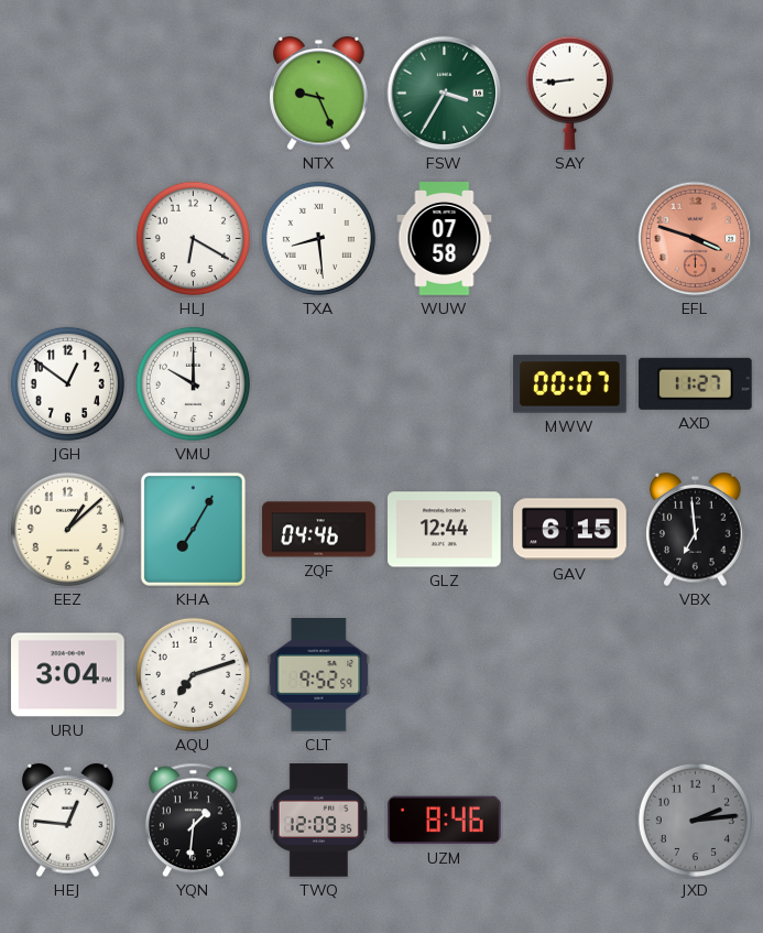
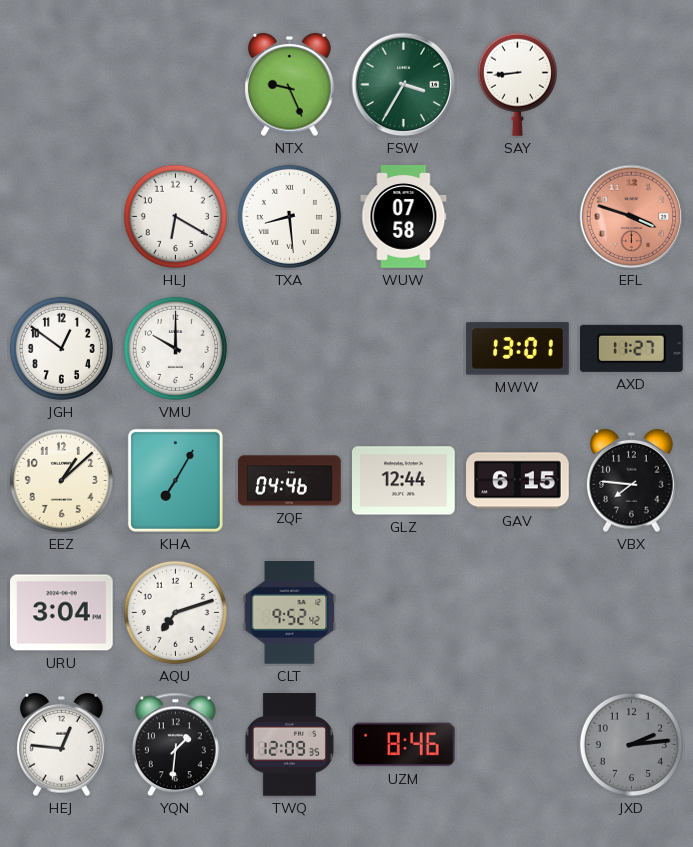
MWW: 00:07 -> 13:01 (518, 349)
VBX: 6:59 -> 7:46 (632, 481)
CLT: 9:52:59 -> 9:52:42 (290, 613)
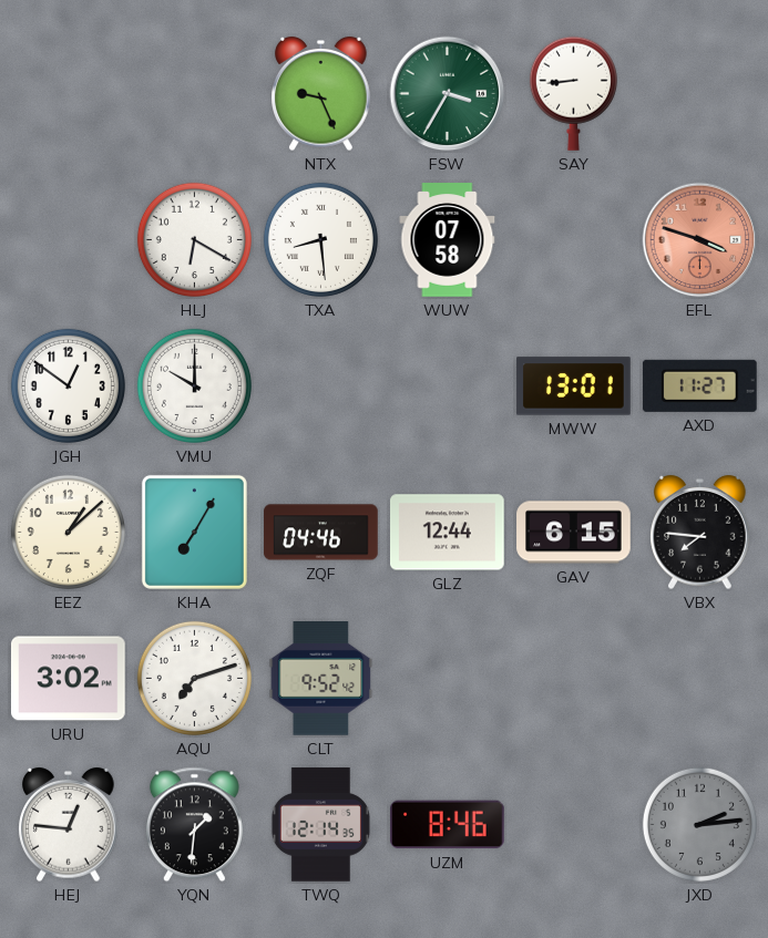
URU: 3:04 -> 3:02 (69, 679)
TWQ: 12:09 -> 12:14 (320, 825)
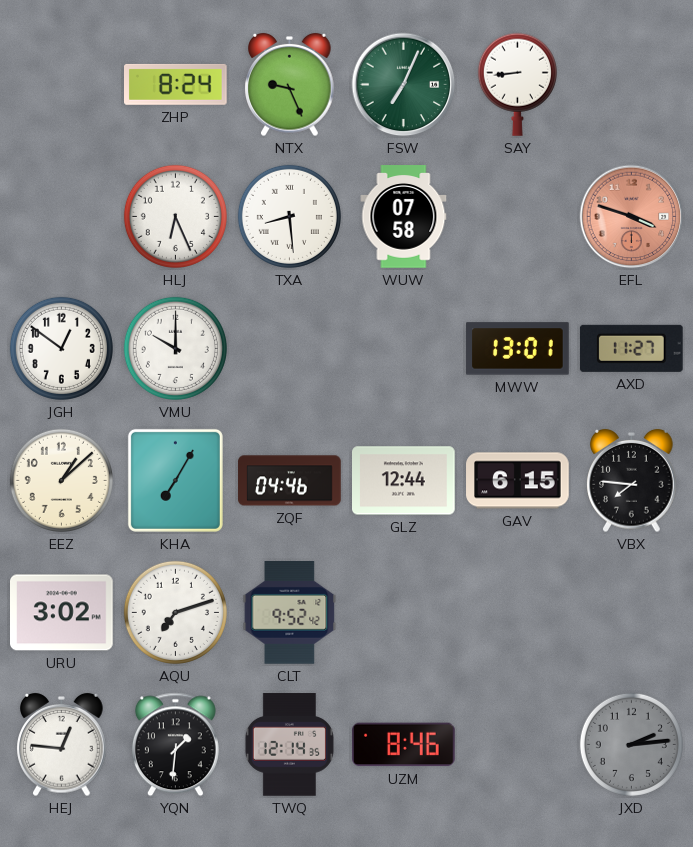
ZHP: none -> 8:24 (176, 84)
FSW: 3:35 -> 7:04 (404, 85)
HLJ: 6:20 -> 6:26 (175, 216)
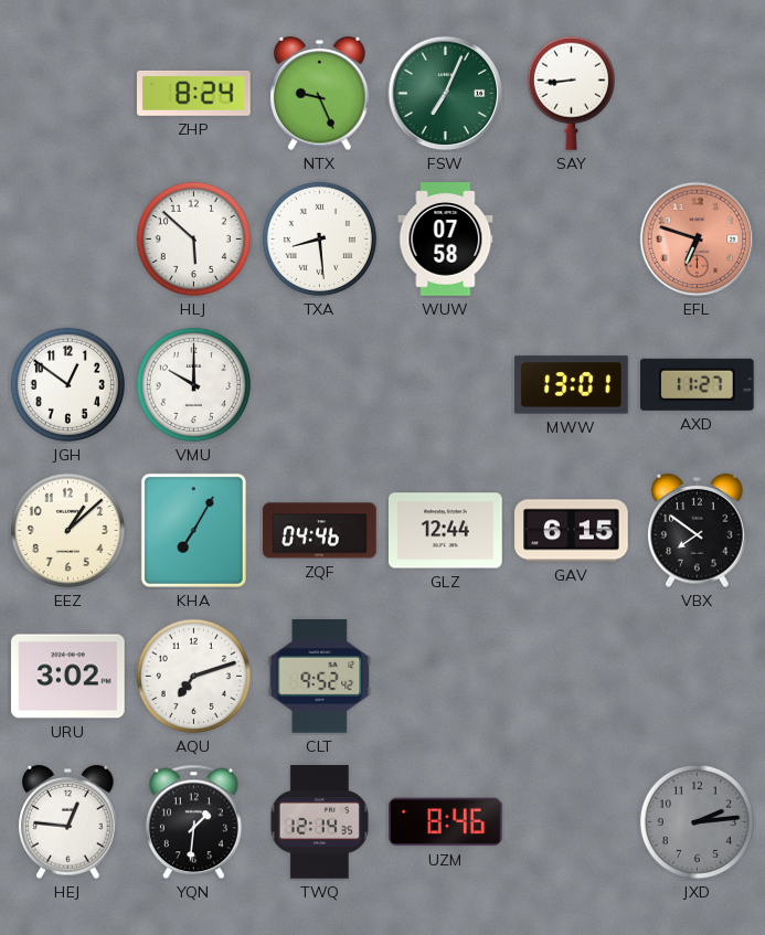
HLJ: 6:26 -> 5:52 (193, 238)
EFL: 3:48 -> 6:48 (698, 240)
VBX: 7:46 -> 7:51 (698, 531)
